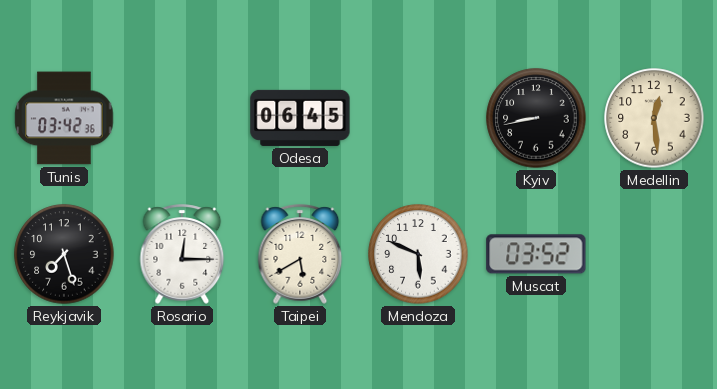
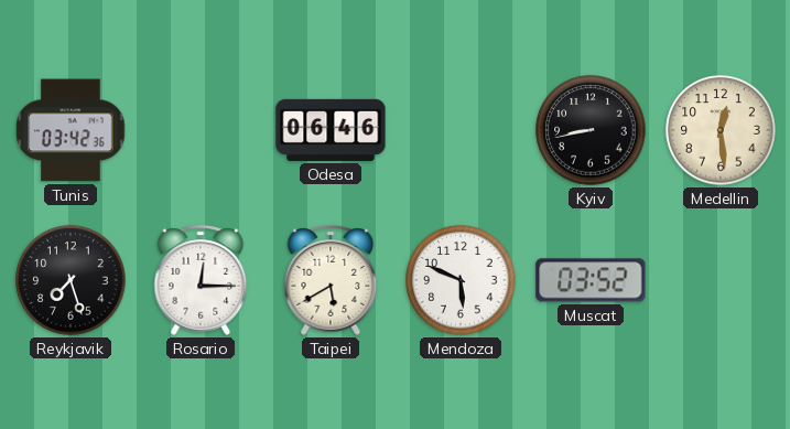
Odesa: 06:45 -> 06:46 (331, 130)
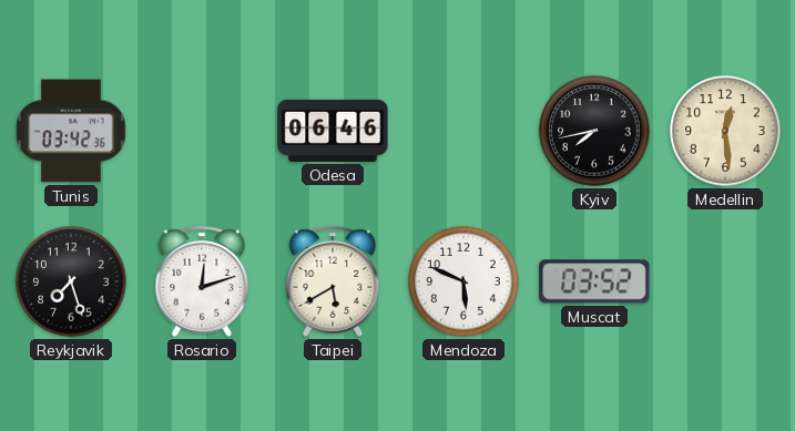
Kyiv: 8:43 -> 7:43 (594, 131)
Rosario: 12:15 -> 12:12 (202, 281)
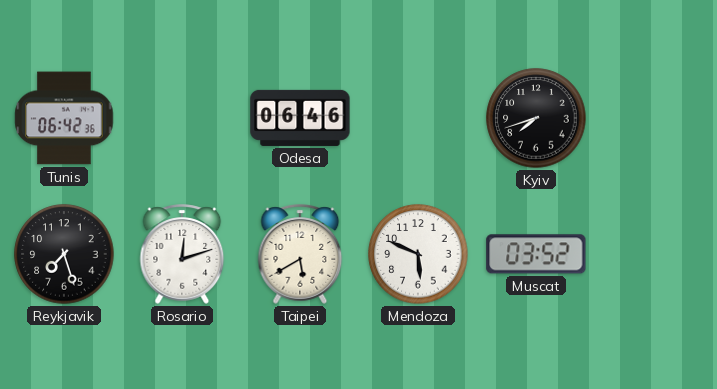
Tunis: 03:42 -> 06:42 (64, 118)
Kyiv: 7:43 -> 7:42 (536, 118)
Medellin: 12:29 -> none (725, 131)
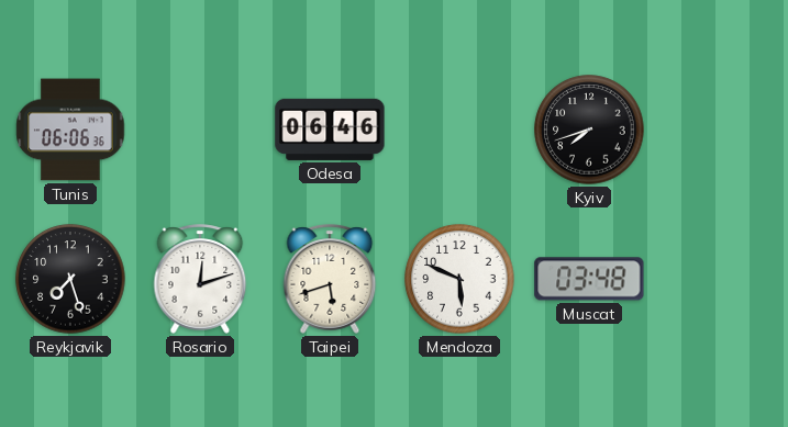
Tunis: 06:42 -> 06:06 (70, 130)
Taipei: 5:40 -> 5:42 (330, 279)
Muscat: 03:52 -> 03:48 (589, 279)
